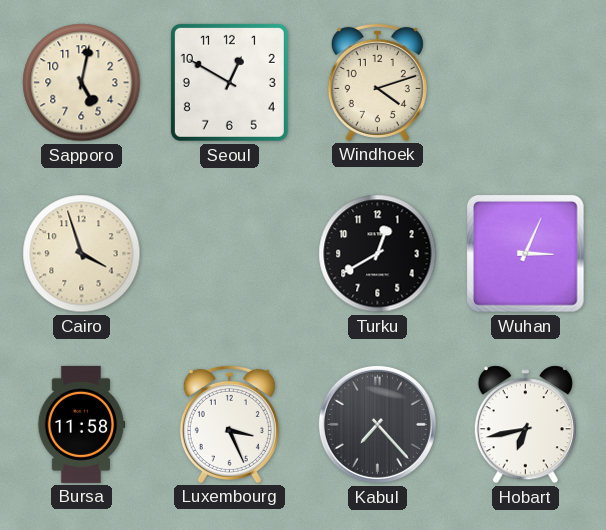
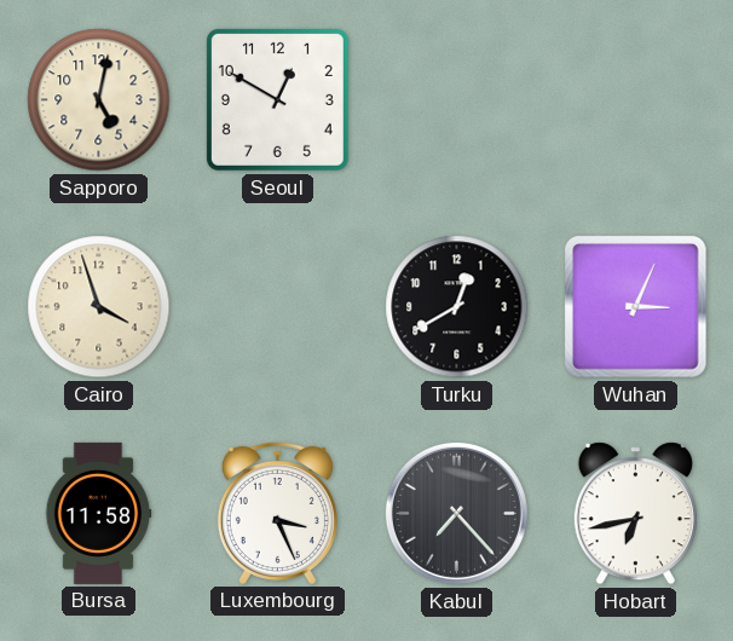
Windhoek: 4:12 -> none (377, 82)
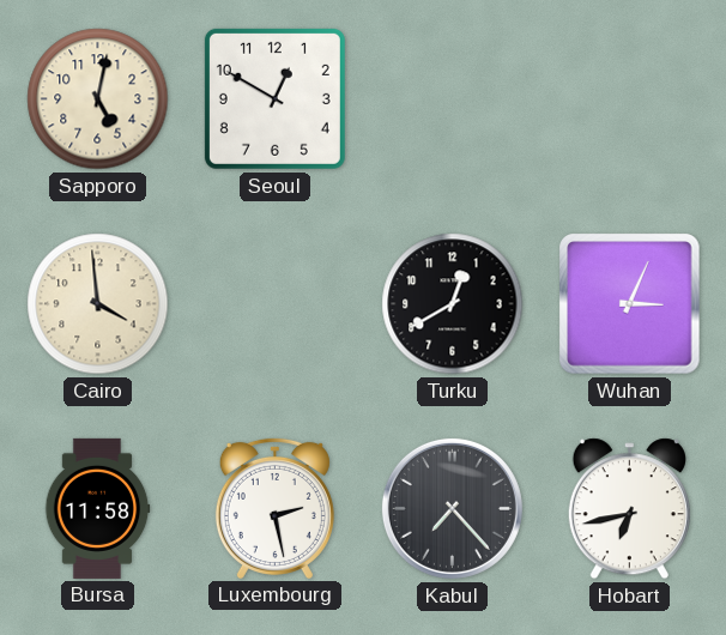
Cairo: 3:57 -> 3:59 (98, 304)
Luxembourg: 3:26 -> 2:28 (274, 508)
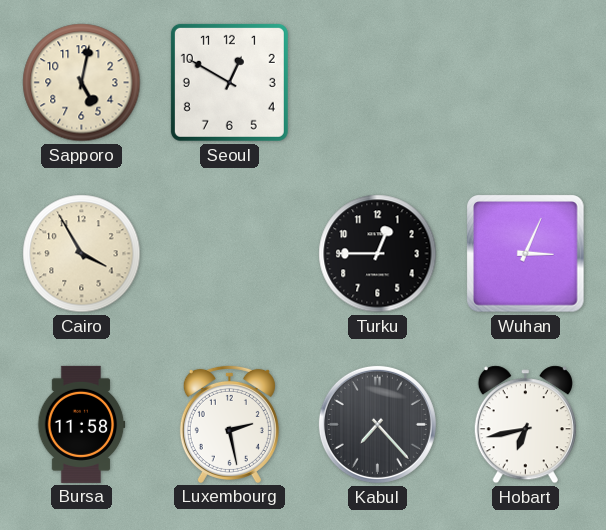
Cairo: 3:59 -> 3:55 (82, 254)
Turku: 12:40 -> 12:45 (378, 254)
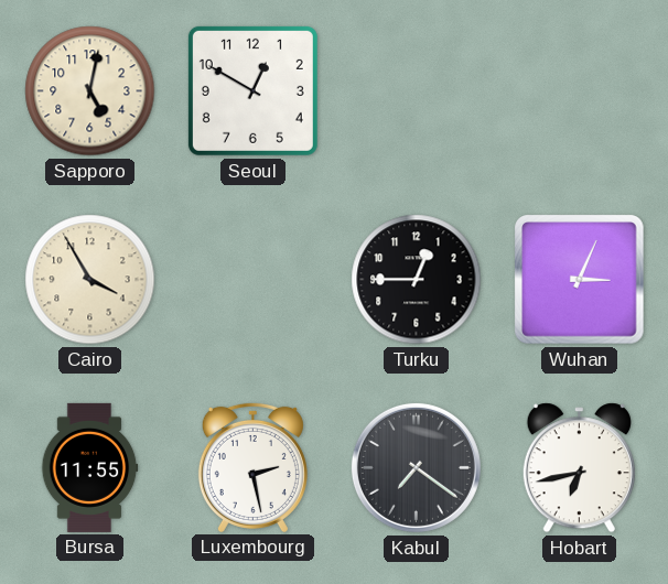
Bursa: 11:58 -> 11:55 (89, 467)
Kabul: 7:23 -> 7:21 (416, 467)
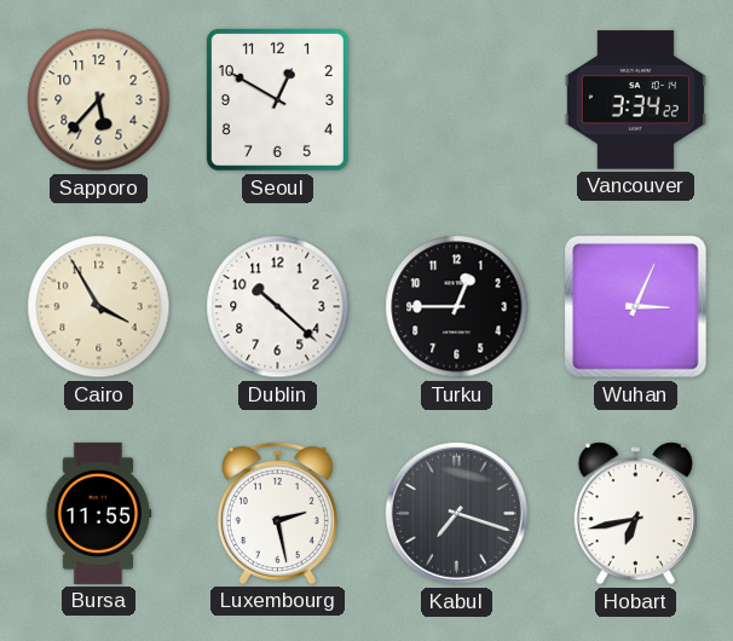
Sapporo: 5:02 -> 5:37 (99, 100)
Vancouver: none -> 3:34 (635, 100)
Dublin: none -> 10:22 (278, 307)
Kabul: 7:21 -> 7:18 (456, 513)
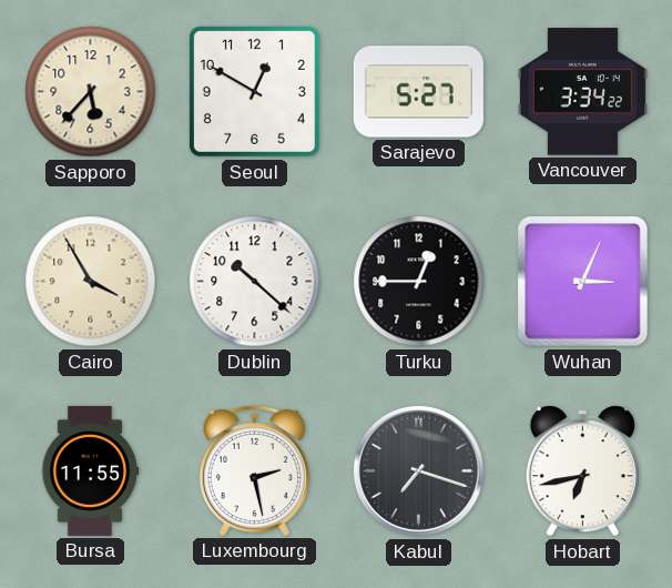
Sarajevo: none -> 5:27 (418, 92)
